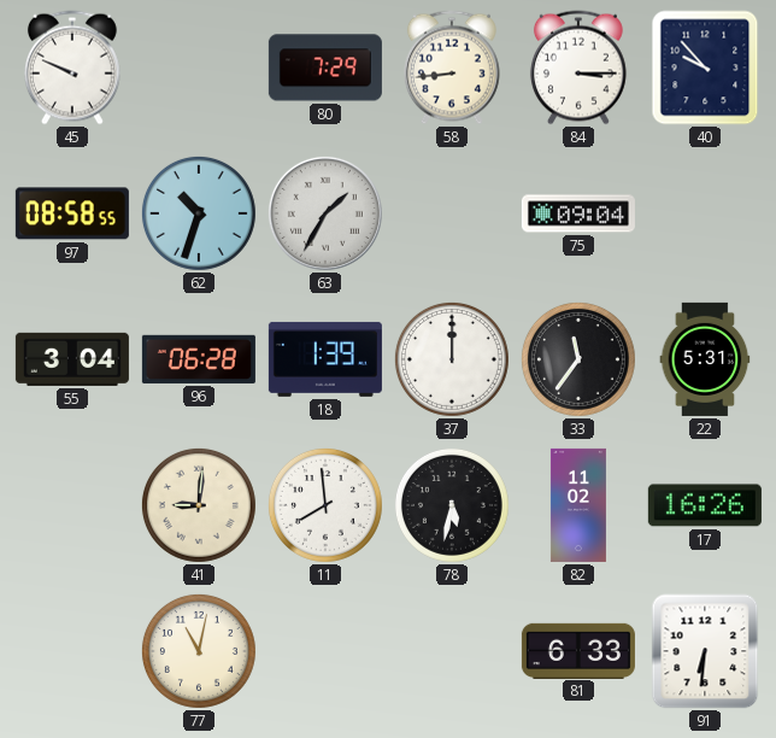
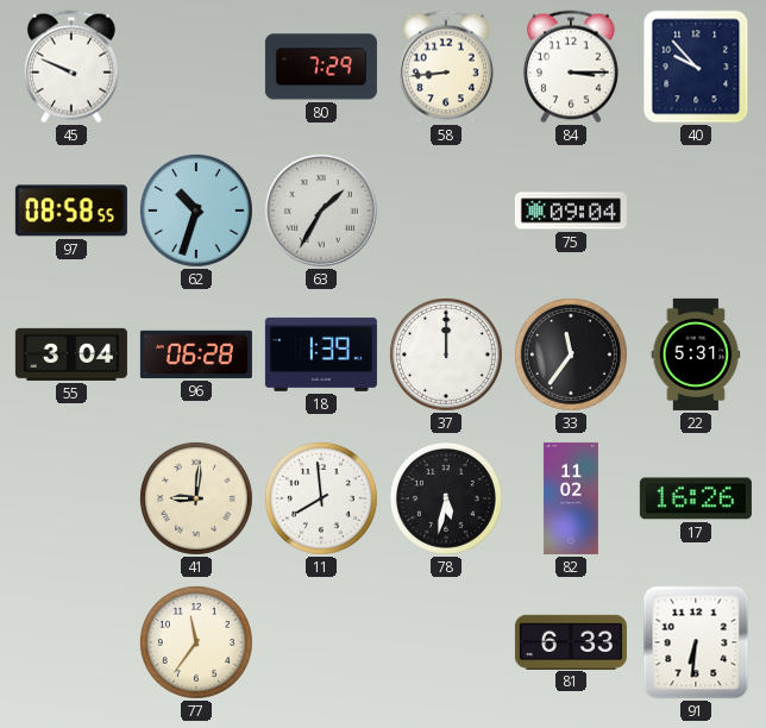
77: 11:02 -> 11:36 (196, 642)
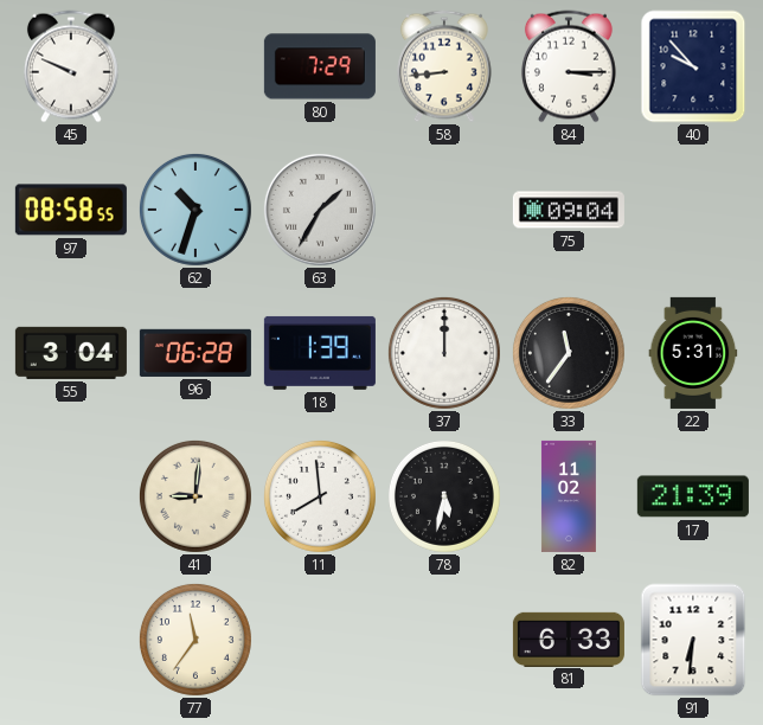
17: 16:26 -> 21:39 (693, 496)
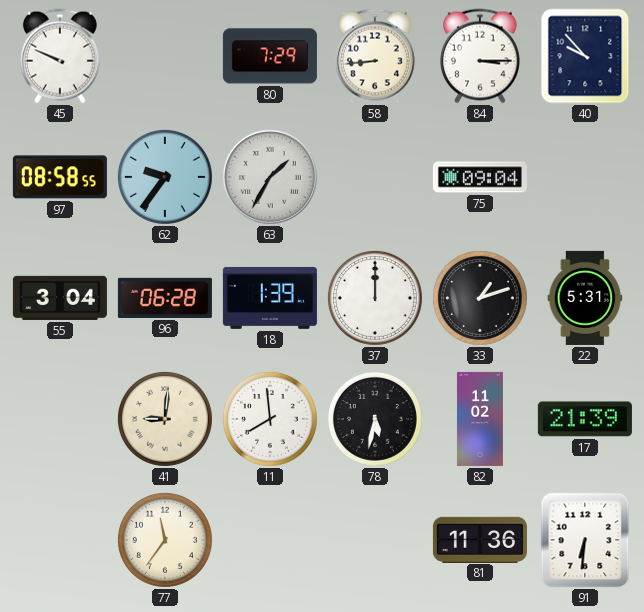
62: 10:33 -> 9:36 (165, 177)
33: 11:36 -> 1:12 (480, 298)
81: 6:33 -> 11:36 (480, 539)
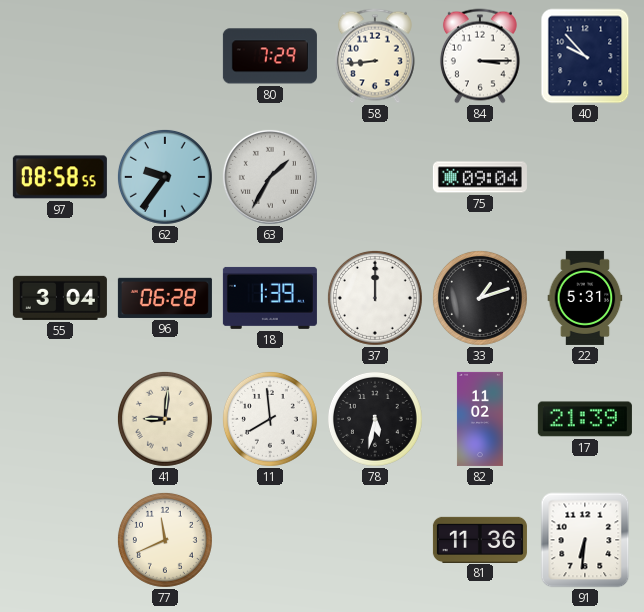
45: 9:49 -> none (60, 56)
77: 11:36 -> 11:41 (165, 540)
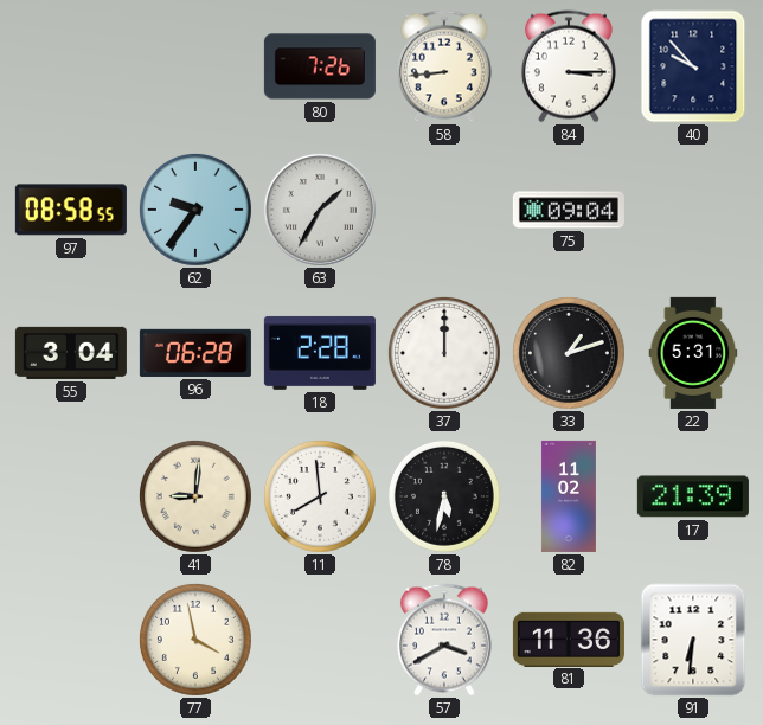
80: 7:29 -> 7:26 (320, 66)
18: 1:39 -> 2:28 (320, 353)
77: 11:41 -> 3:58 (195, 640)
57: none -> 3:40 (444, 640)
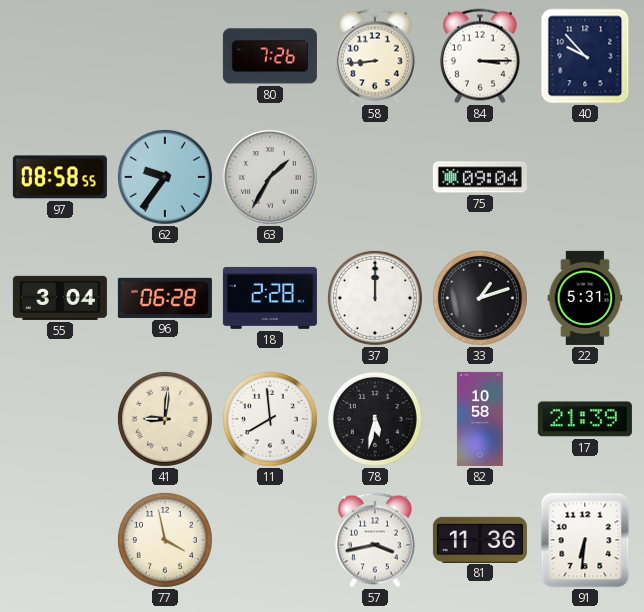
82: 11:02 -> 10:58 (480, 419)
57: 3:40 -> 3:43 (375, 540)
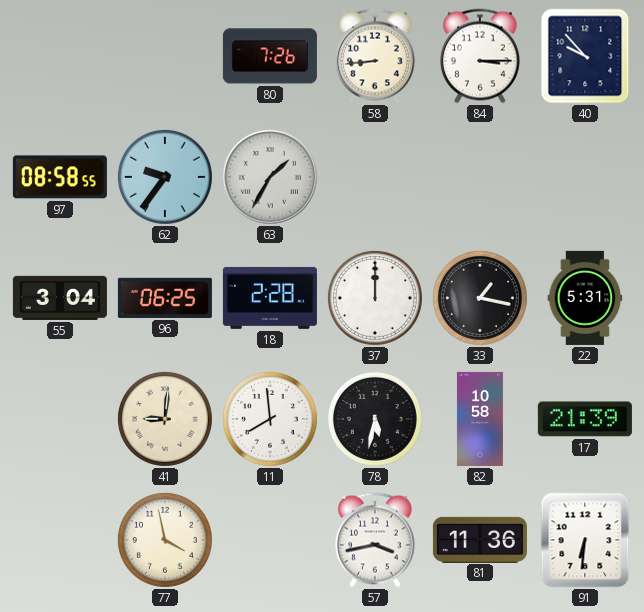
75: 09:04 -> none (480, 177)
96: 06:28 -> 06:25 (165, 298)
33: 1:12 -> 1:17 (480, 298)
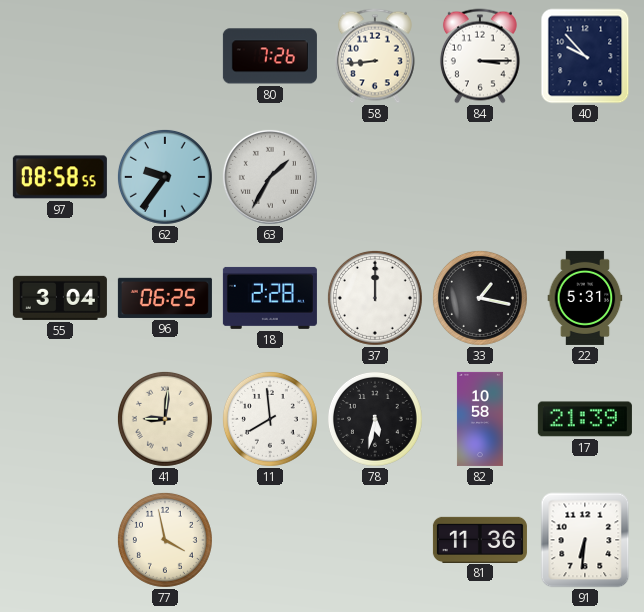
57: 3:43 -> none (375, 540)
